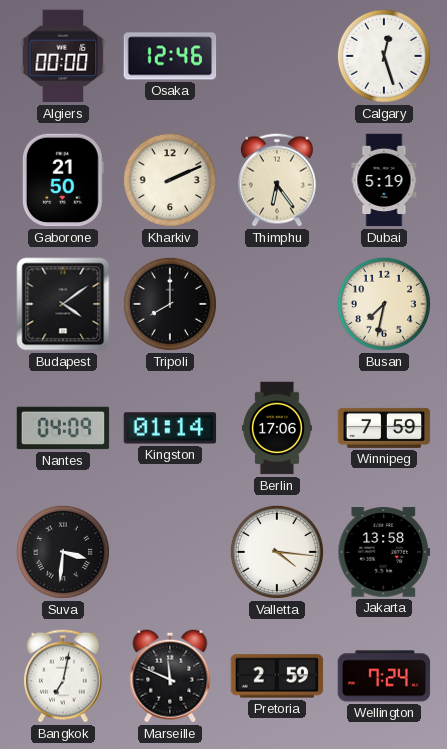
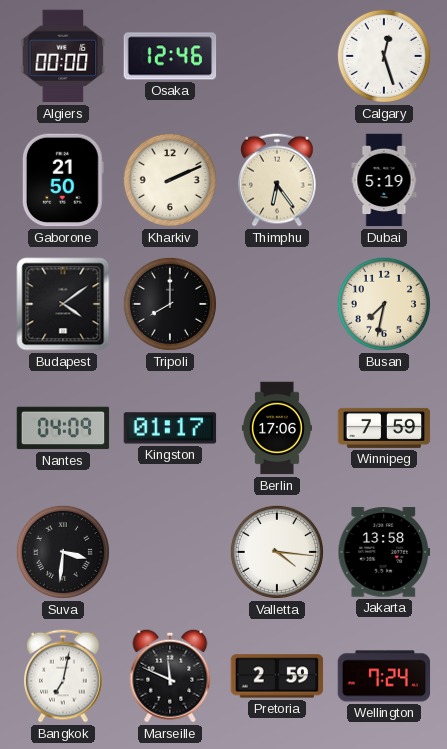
Kingston: 01:14 -> 01:17 (170, 428)
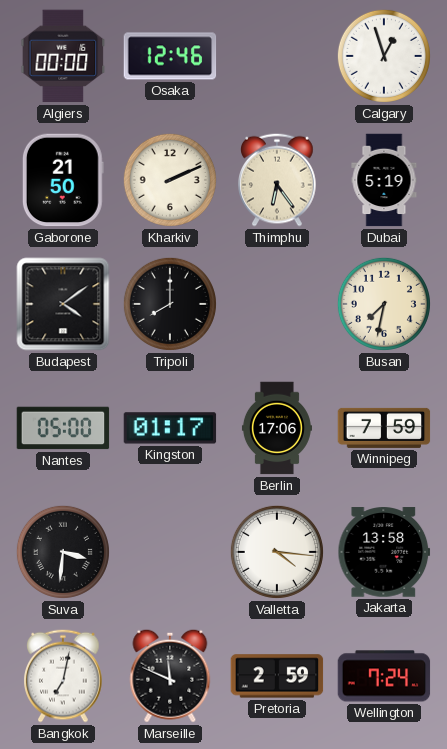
Calgary: 12:27 -> 12:57 (384, 56)
Nantes: 04:09 -> 05:00 (63, 428)
